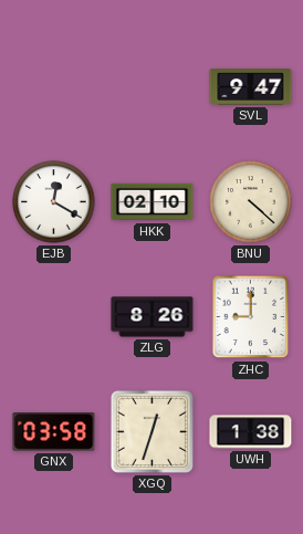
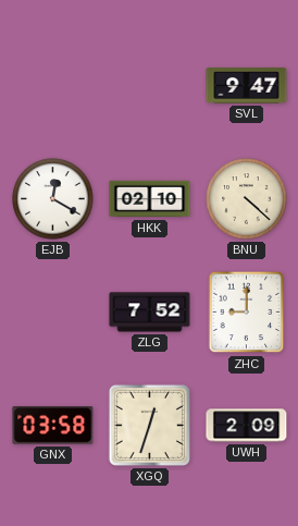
ZLG: 8:26 -> 7:52 (150, 313)
UWH: 1:38 -> 2:09 (247, 426)
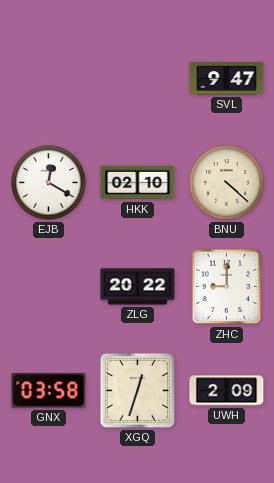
ZLG: 7:52 -> 20:22 (138, 287)
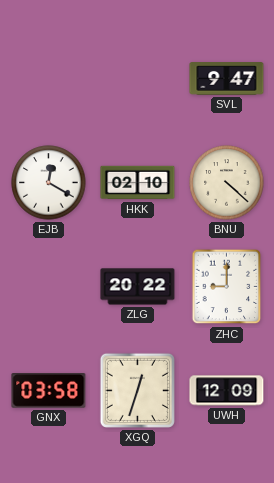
UWH: 2:09 -> 12:09 (227, 391)
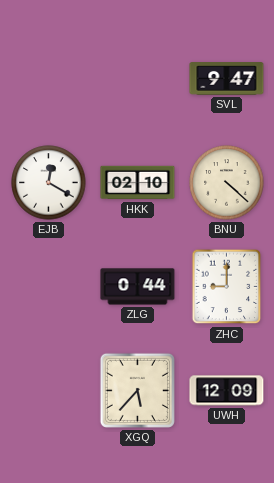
ZLG: 20:22 -> 0:44 (138, 287)
GNX: 03:58 -> none (49, 391)
XGQ: 12:33 -> 5:37 (137, 390)
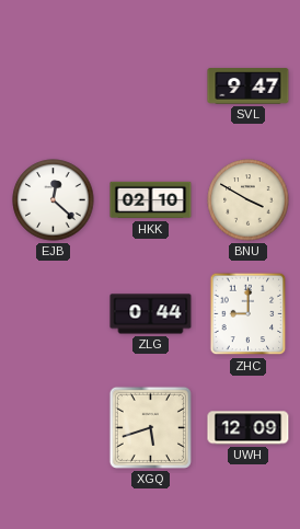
EJB: 12:20 -> 12:22 (54, 200)
BNU: 4:22 -> 3:50 (249, 200)
XGQ: 5:37 -> 5:42 (150, 427)
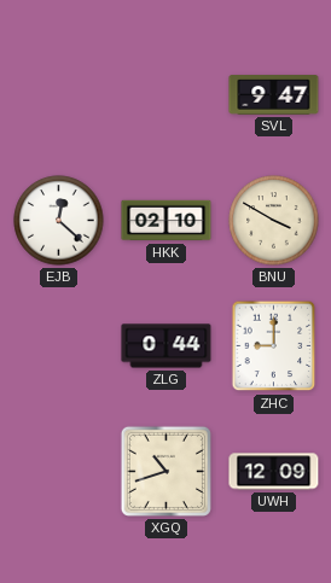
XGQ: 5:42 -> 10:42 (165, 471)
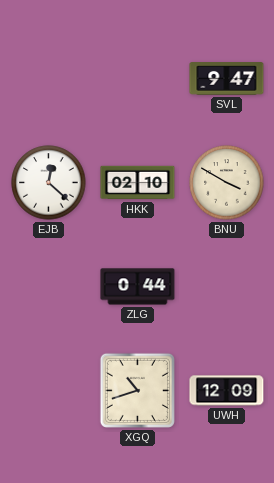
ZHC: 9:00 -> none (274, 346)
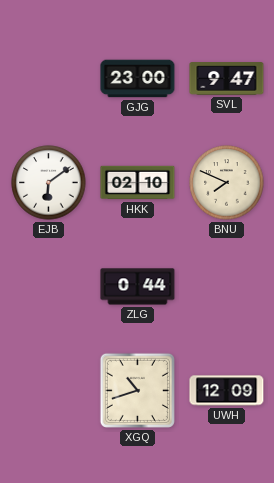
GJG: none -> 23:00 (138, 79)
EJB: 12:22 -> 6:09 (49, 183)
BNU: 3:50 -> 7:49 (227, 183)
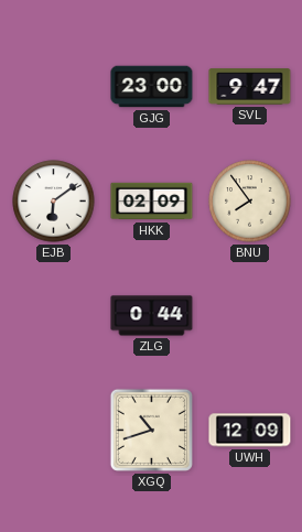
HKK: 02:10 -> 02:09 (152, 202)
BNU: 7:49 -> 7:54 (250, 202)
